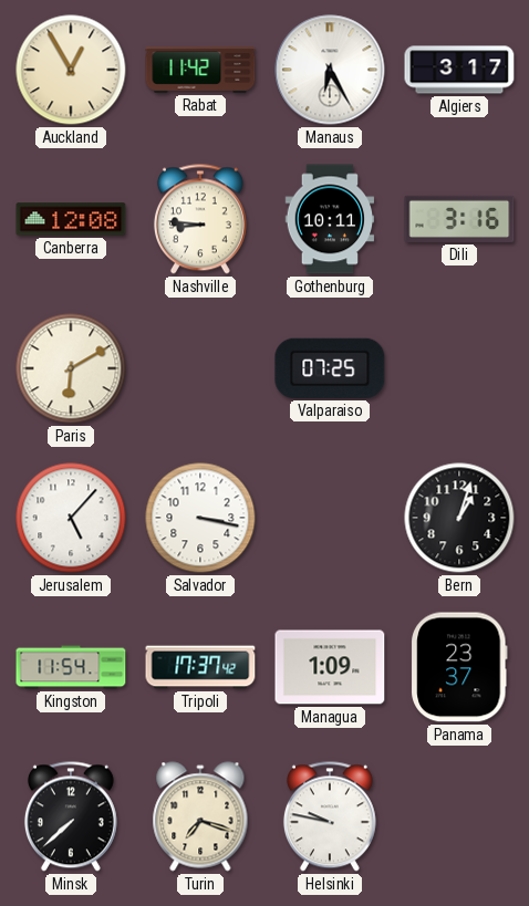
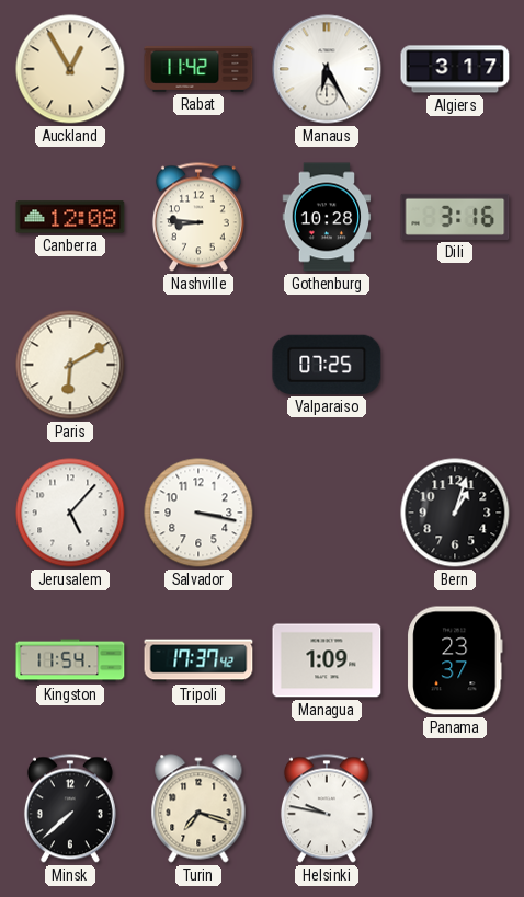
Gothenburg: 10:11 -> 10:28 (327, 217)
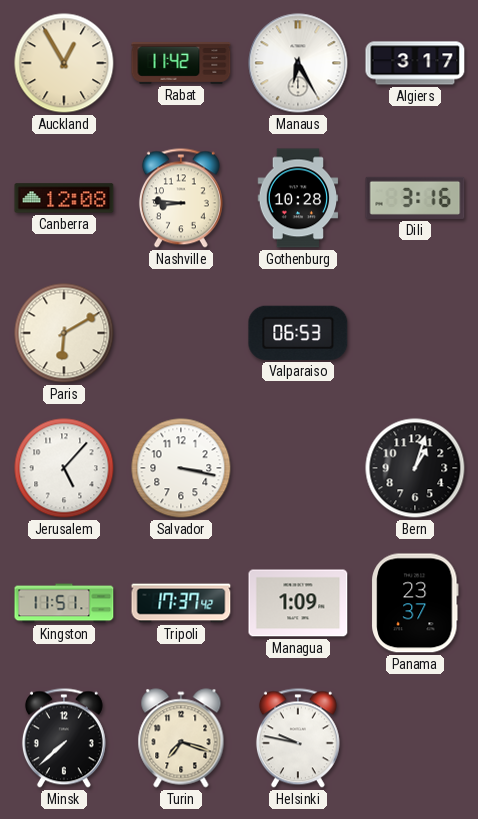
Valparaiso: 07:25 -> 06:53 (298, 333)
Kingston: 11:54 -> 11:51 (64, 603)
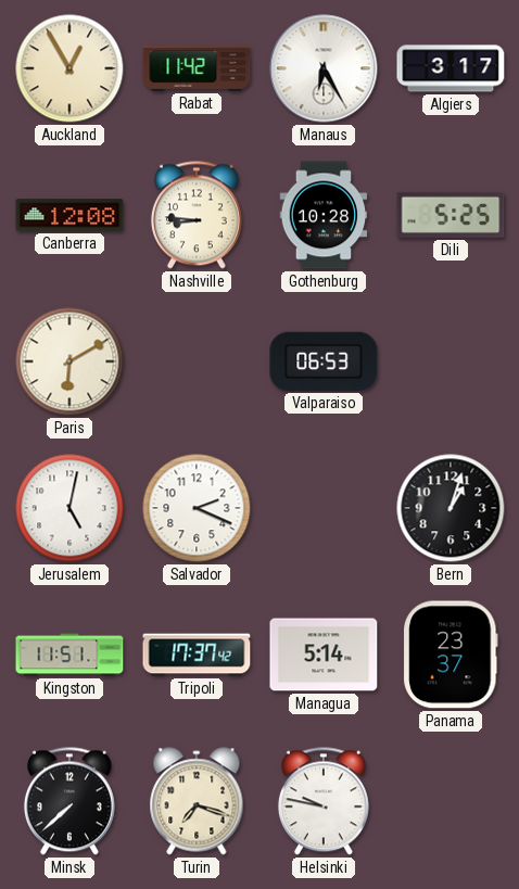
Dili: 3:16 -> 5:25 (451, 215)
Jerusalem: 5:07 -> 5:02 (69, 508)
Salvador: 3:17 -> 2:19 (197, 508)
Managua: 1:09 -> 5:14 (324, 655)
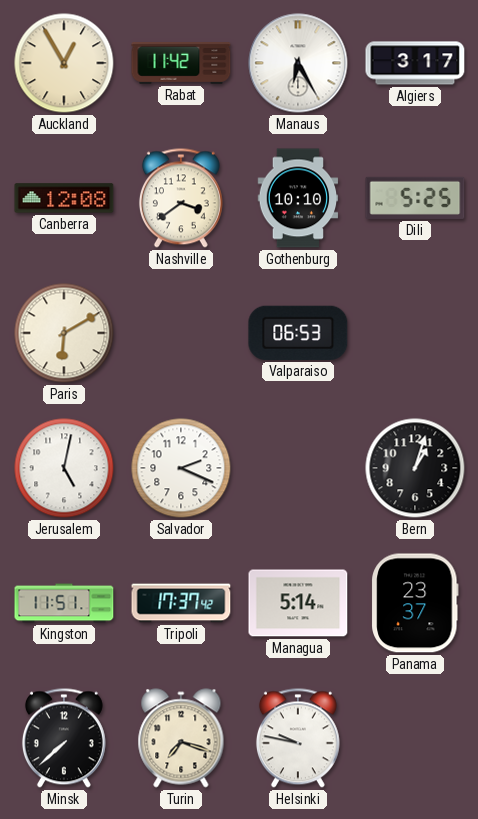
Nashville: 8:46 -> 3:39 (181, 198)
Gothenburg: 10:28 -> 10:10 (298, 198)
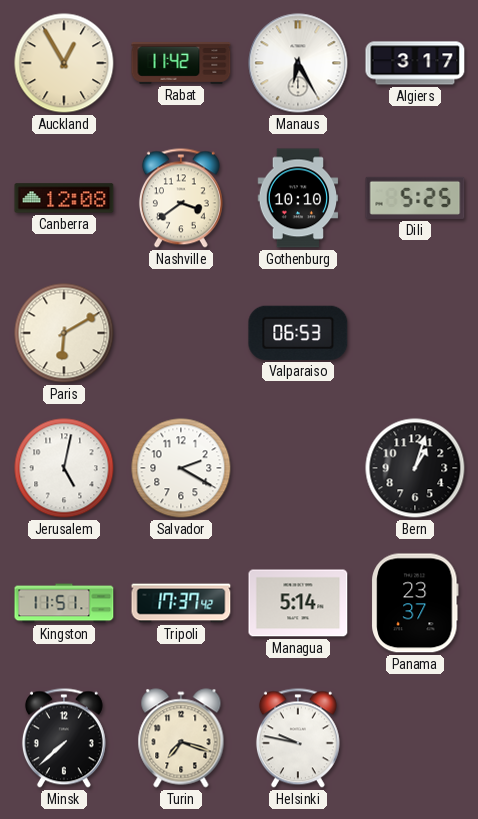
Salvador: 2:19 -> 2:20 (181, 468)
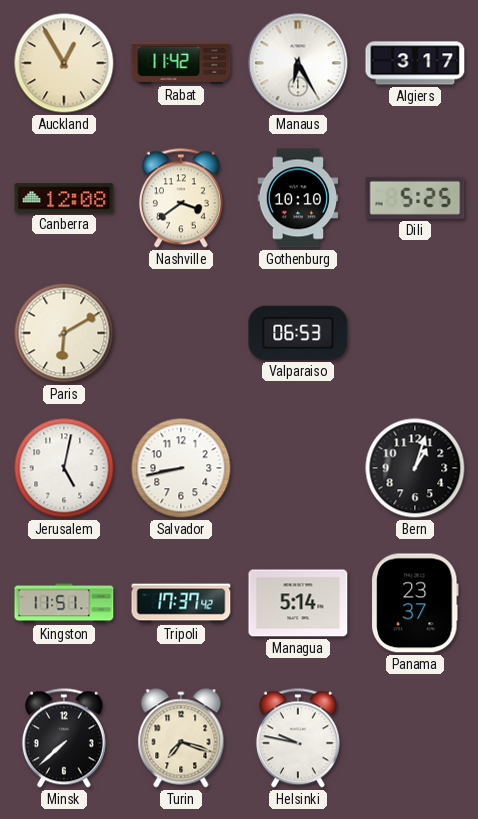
Salvador: 2:20 -> 8:43 (181, 468)
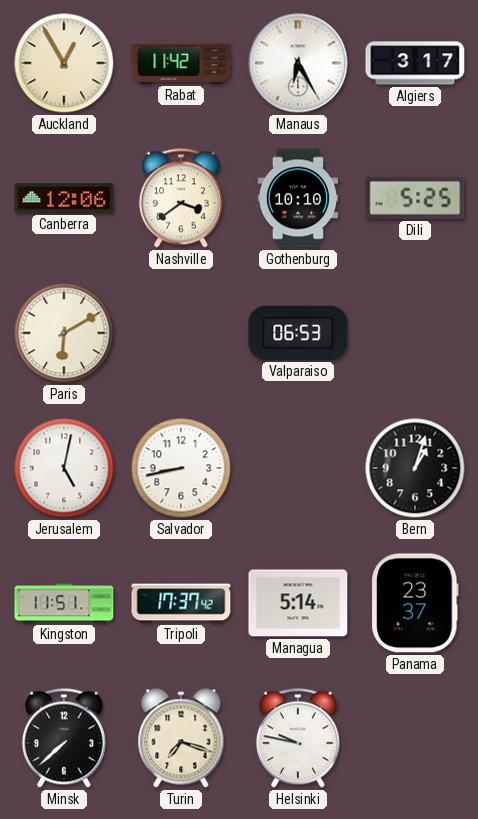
Canberra: 12:08 -> 12:06 (64, 198)
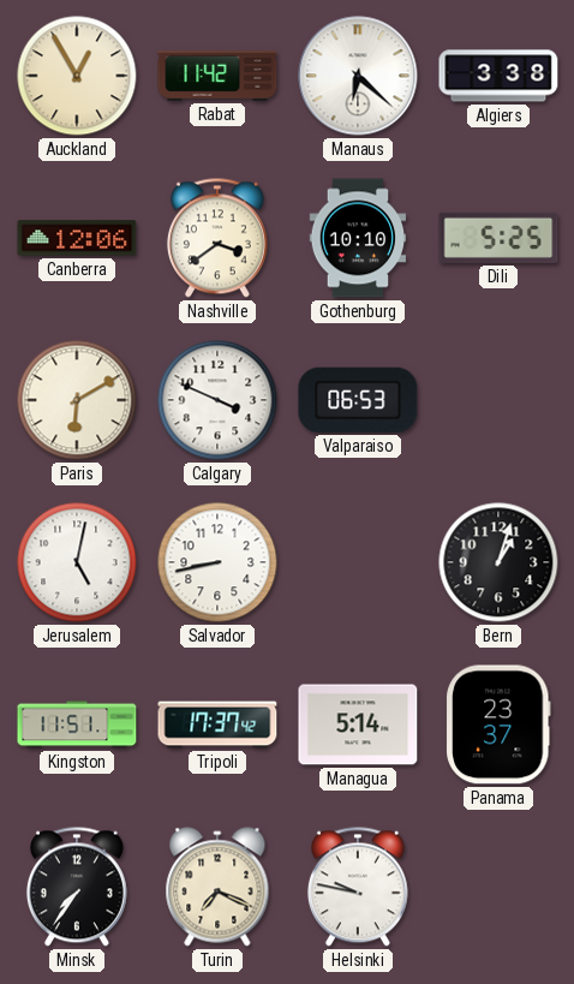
Manaus: 6:25 -> 6:22 (358, 76)
Algiers: 3:17 -> 3:38 (498, 76)
Calgary: none -> 3:49 (217, 400)
Minsk: 7:38 -> 7:36 (77, 887)
Turin: 7:18 -> 7:19 (217, 887)
